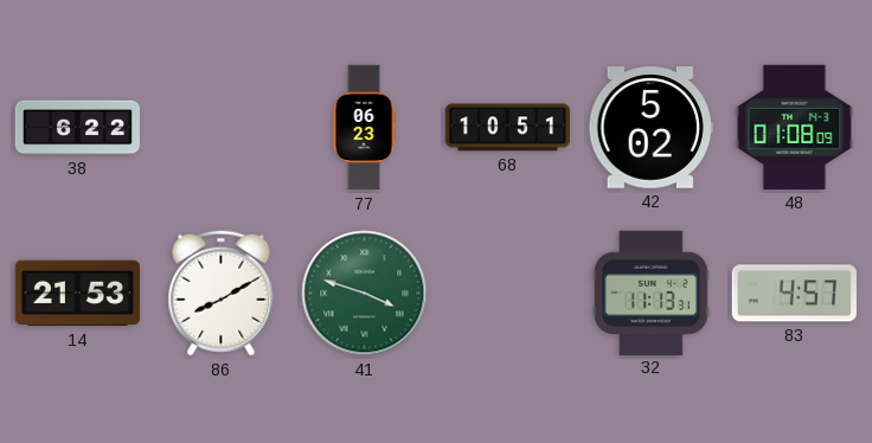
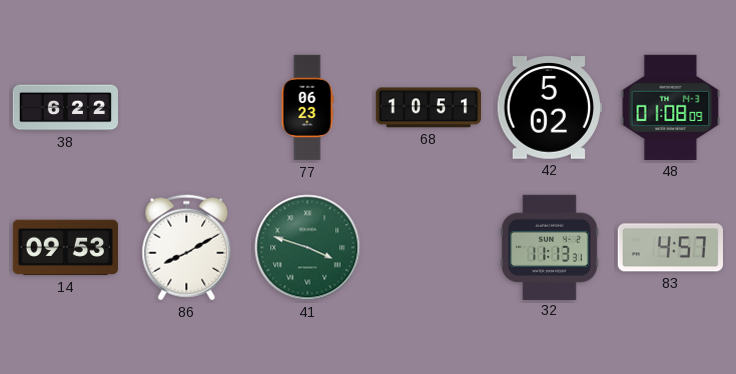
14: 21:53 -> 09:53 (65, 248)
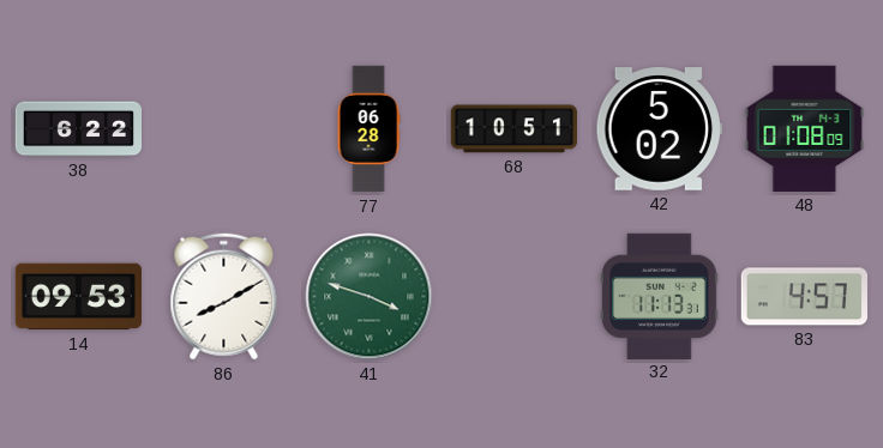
77: 06:23 -> 06:28 (368, 129)
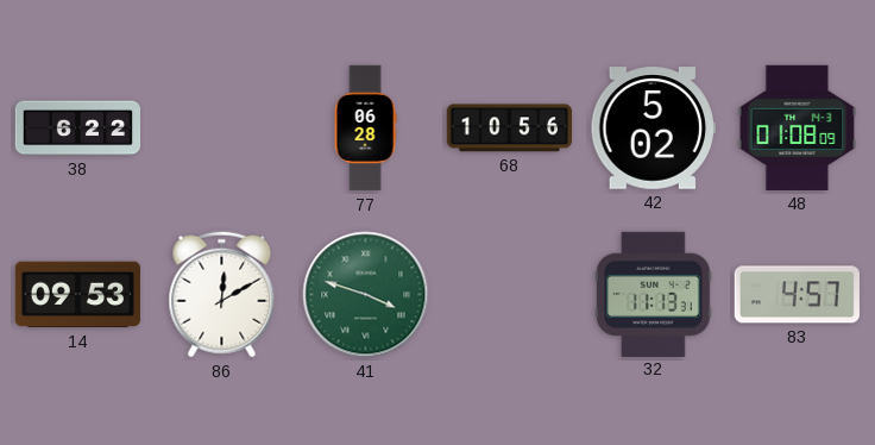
68: 10:51 -> 10:56 (509, 129)
86: 8:10 -> 12:10 (222, 295)
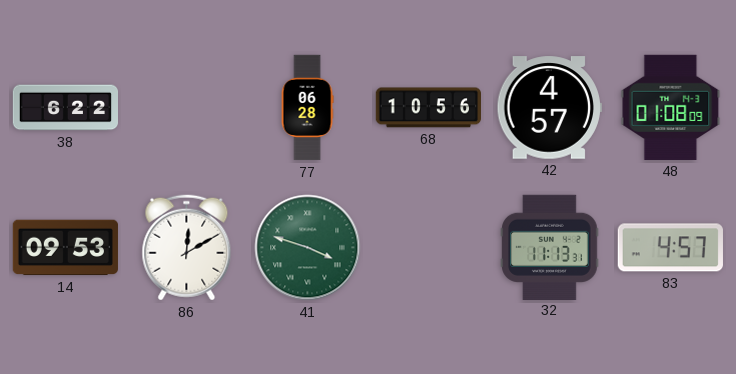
42: 5:02 -> 4:57 (549, 108)
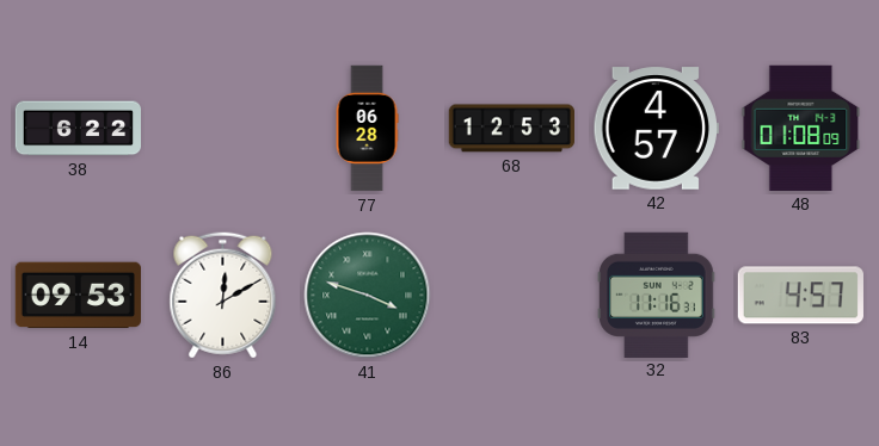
68: 10:56 -> 12:53 (511, 129)
32: 11:13 -> 11:16 (657, 295)
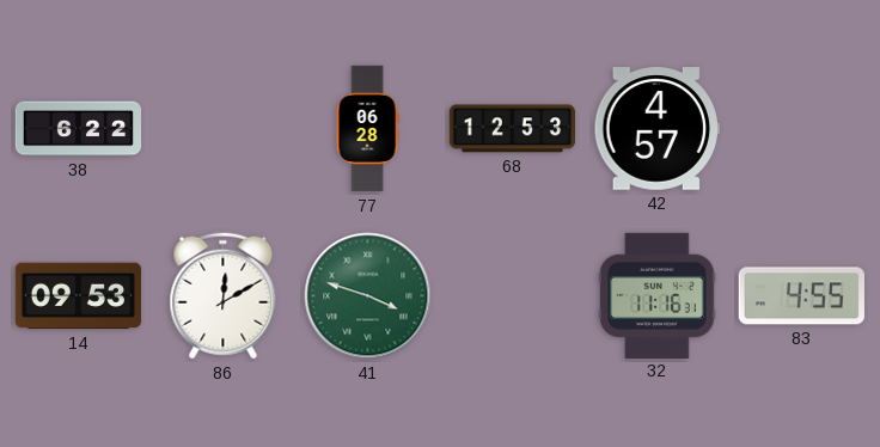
48: 01:08 -> none (801, 128)
83: 4:57 -> 4:55 (801, 296)
